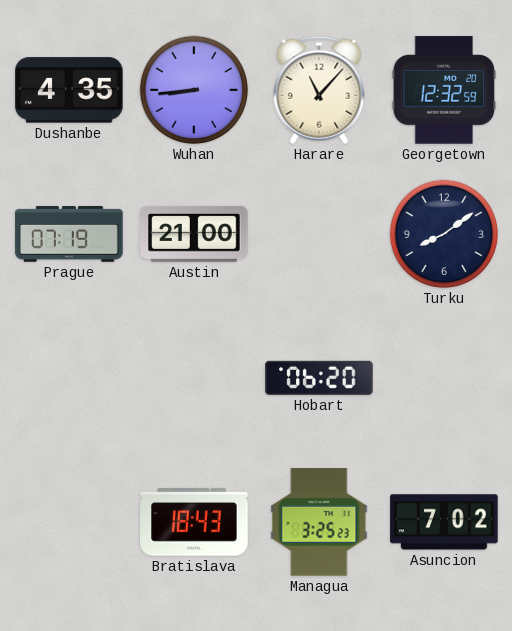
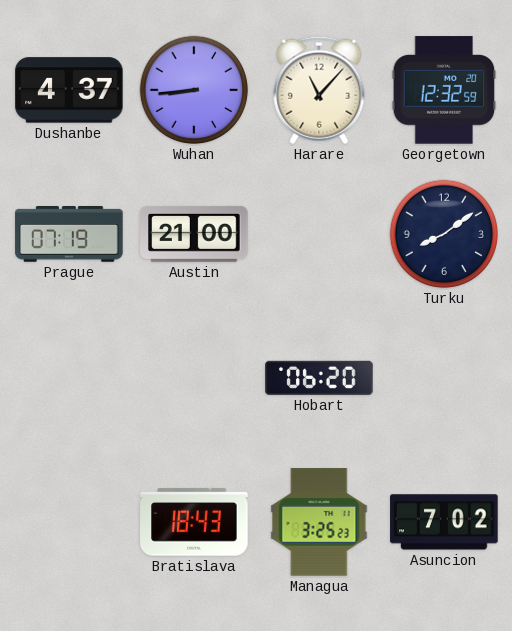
Dushanbe: 4:35 -> 4:37 (69, 90)
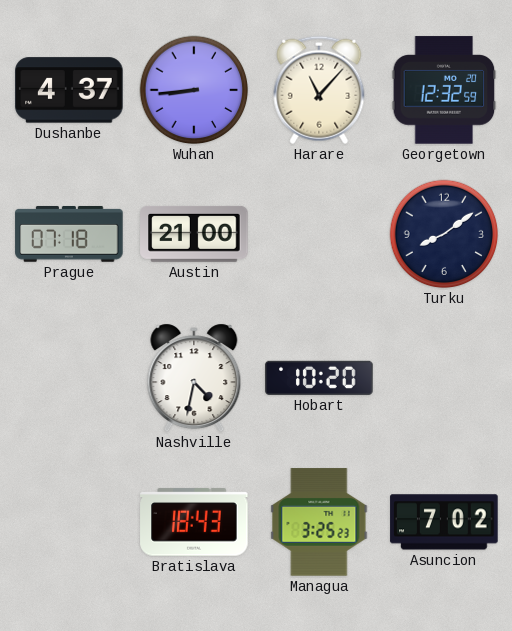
Prague: 07:19 -> 07:18 (69, 235)
Nashville: none -> 4:32 (194, 378)
Hobart: 06:20 -> 10:20 (319, 378)
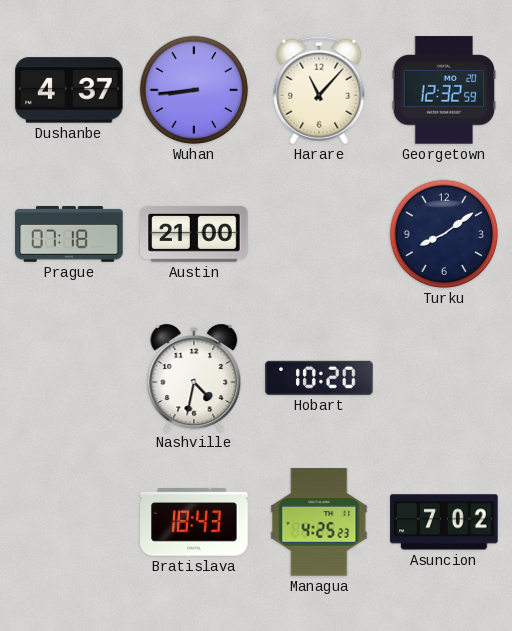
Managua: 3:25 -> 4:25 (319, 522)
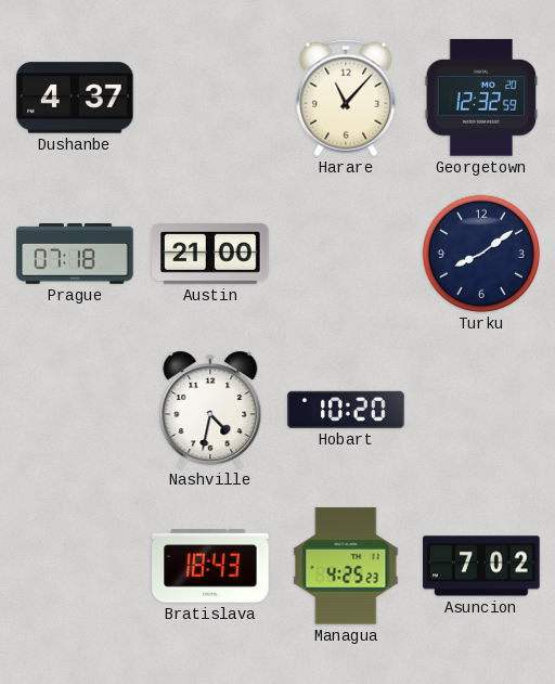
Wuhan: 8:44 -> none (194, 90)
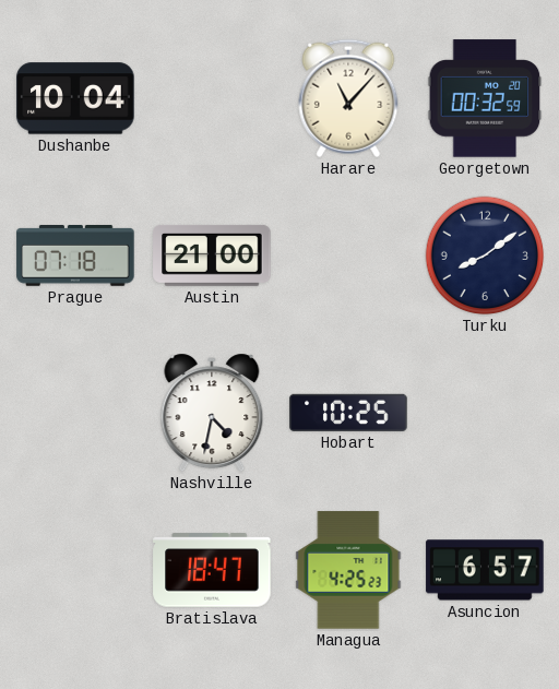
Dushanbe: 4:37 -> 10:04 (75, 98)
Georgetown: 12:32 -> 00:32 (485, 98)
Hobart: 10:20 -> 10:25 (348, 413)
Bratislava: 18:43 -> 18:47 (212, 570)
Asuncion: 7:02 -> 6:57 (485, 570)
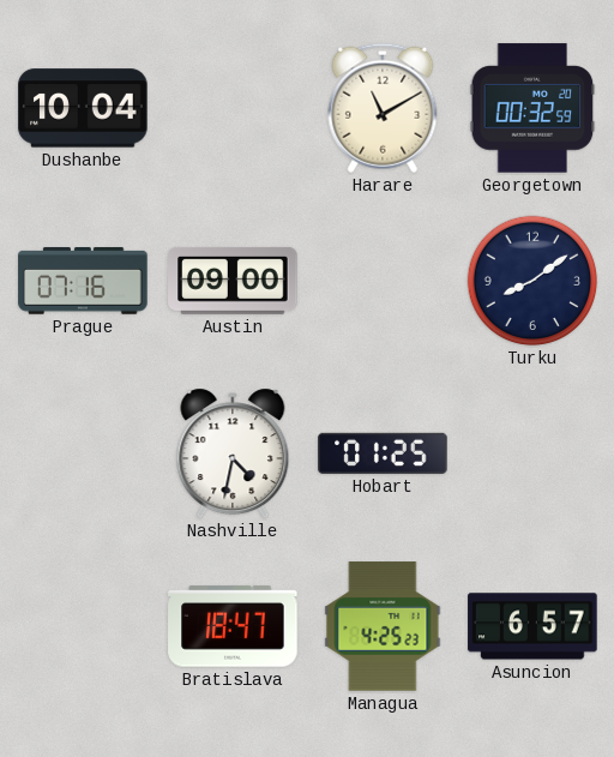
Harare: 11:07 -> 11:10 (383, 108)
Prague: 07:18 -> 07:16 (83, 282)
Austin: 21:00 -> 09:00 (233, 281)
Hobart: 10:25 -> 01:25 (383, 453)
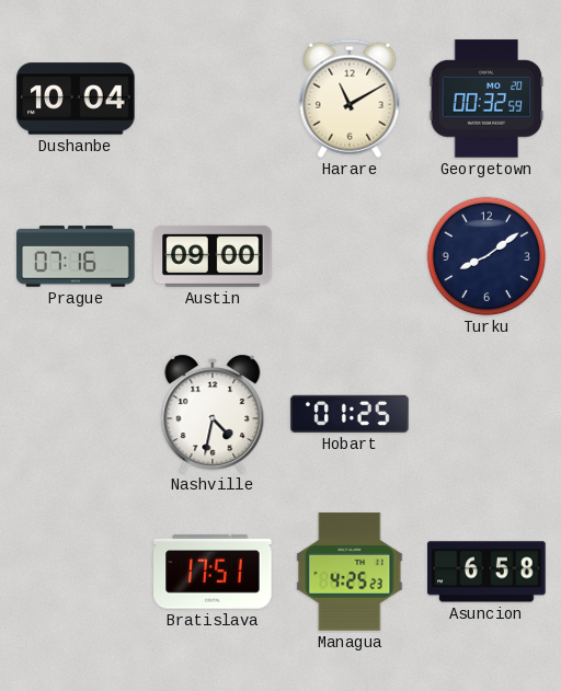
Bratislava: 18:47 -> 17:51 (213, 572)
Asuncion: 6:57 -> 6:58 (486, 572)
